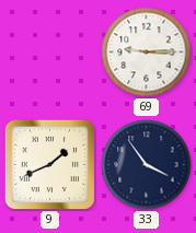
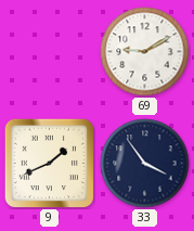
69: 9:15 -> 9:10 (145, 52)
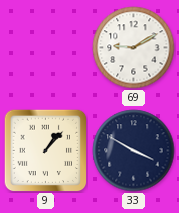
9: 1:41 -> 1:07 (45, 150)
33: 3:54 -> 3:50 (134, 151)
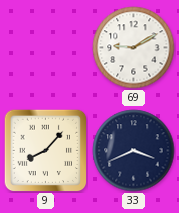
9: 1:07 -> 8:07 (45, 150)
33: 3:50 -> 3:41 (134, 151)
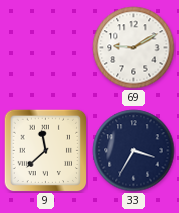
9: 8:07 -> 11:38 (45, 150)
33: 3:41 -> 3:35 (134, 151)
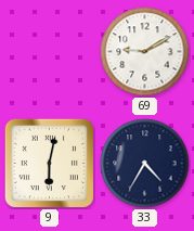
9: 11:38 -> 6:02 (49, 163)
33: 3:35 -> 4:35 (145, 164)
